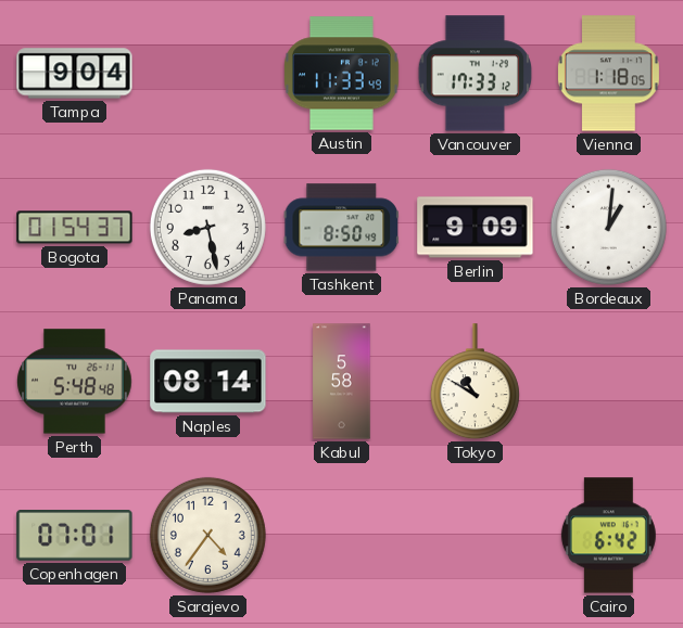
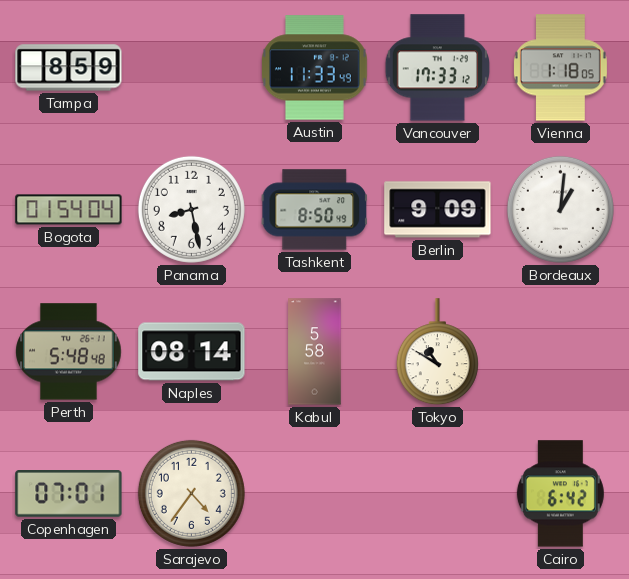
Tampa: 9:04 -> 8:59 (69, 68)
Bogota: 01:54:37 -> 01:54:04 (69, 210)
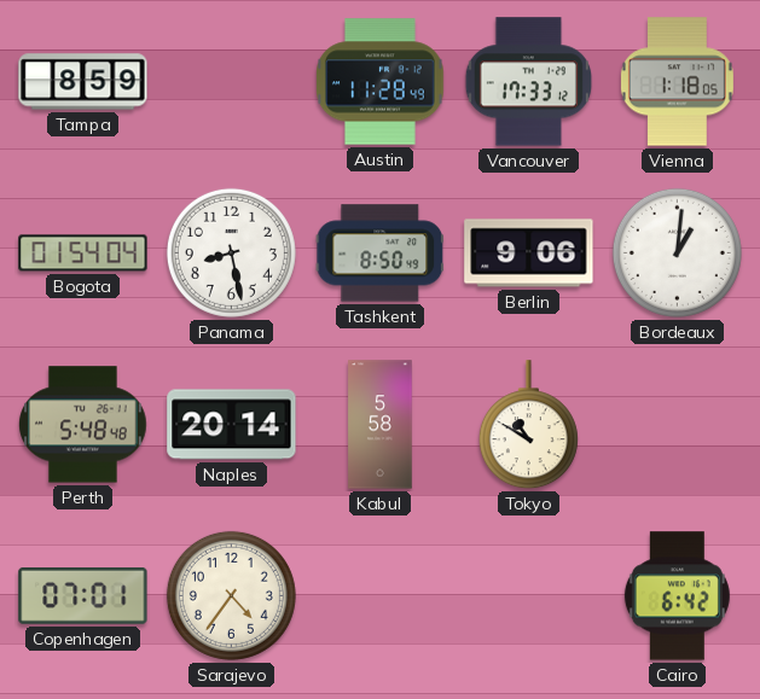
Austin: 11:33 -> 11:28 (381, 82)
Berlin: 9:09 -> 9:06 (529, 254)
Naples: 08:14 -> 20:14 (232, 425)
